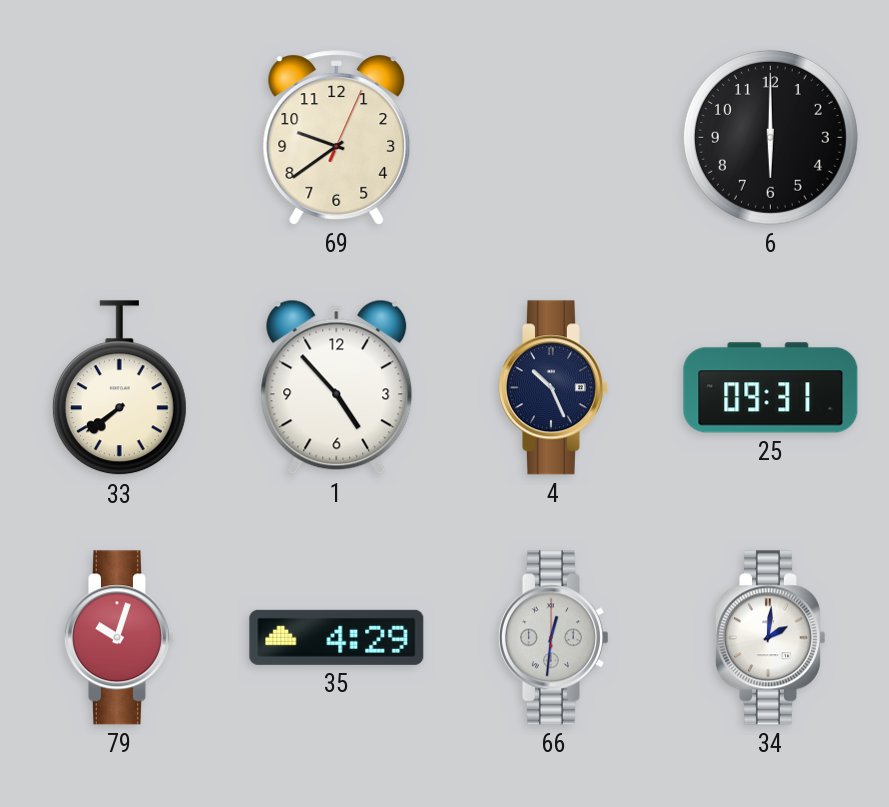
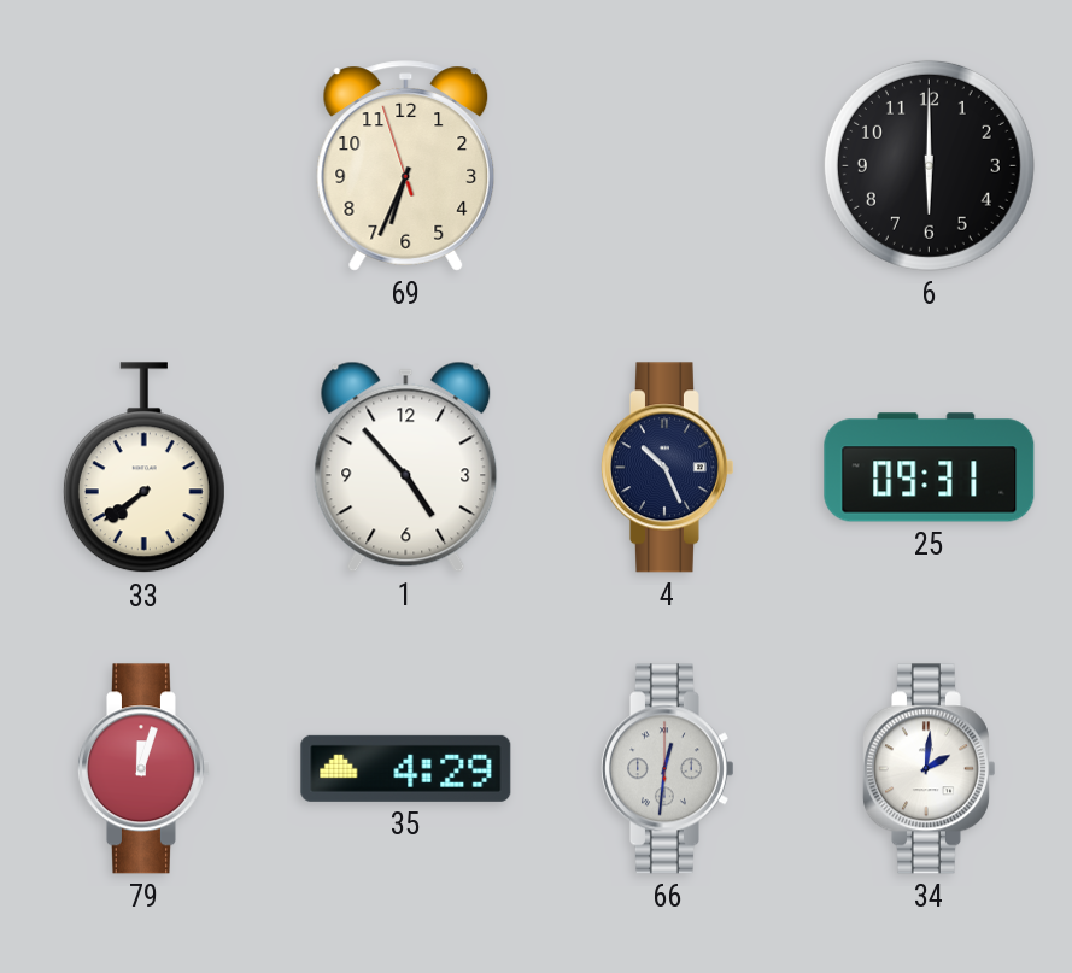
69: 9:39 -> 6:33 (406, 166)
79: 10:03 -> 12:03 (143, 769)
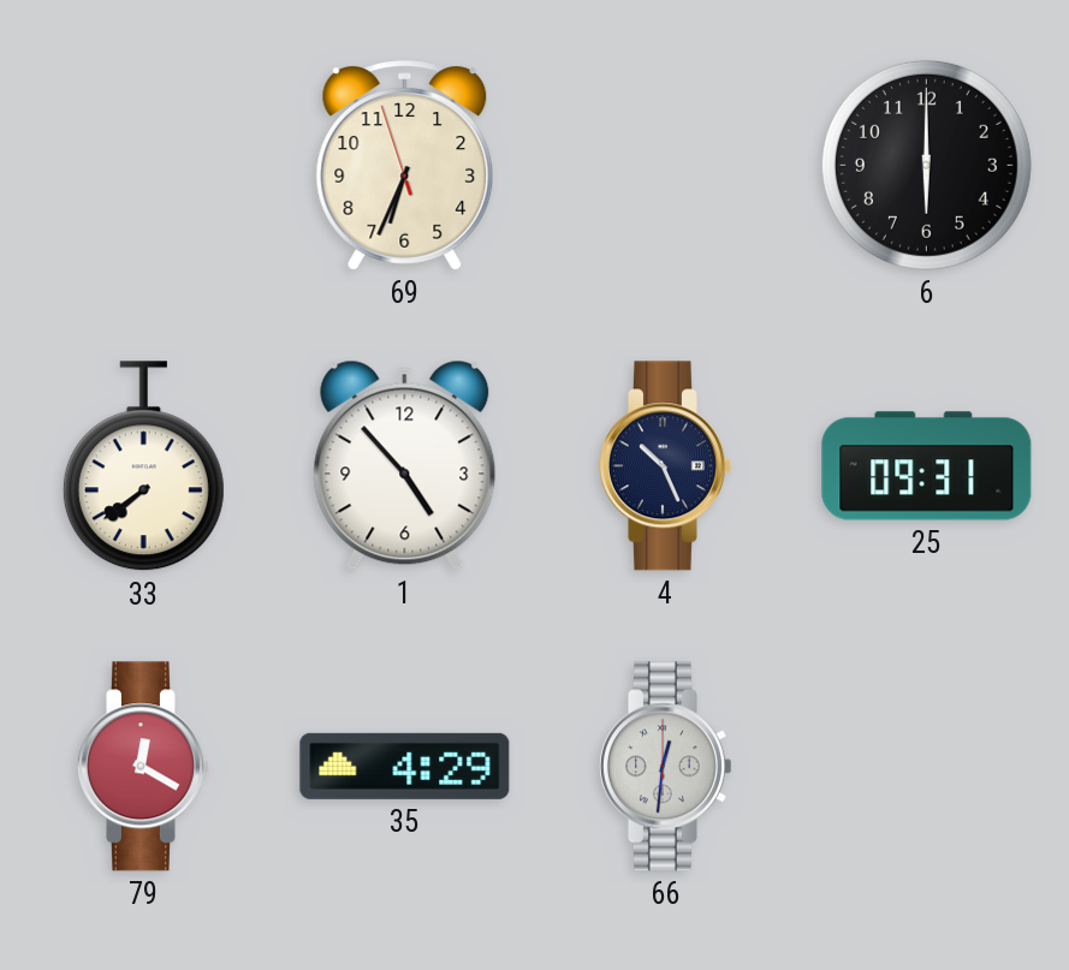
79: 12:03 -> 12:20 (143, 767)
34: 2:01 -> none (929, 769)
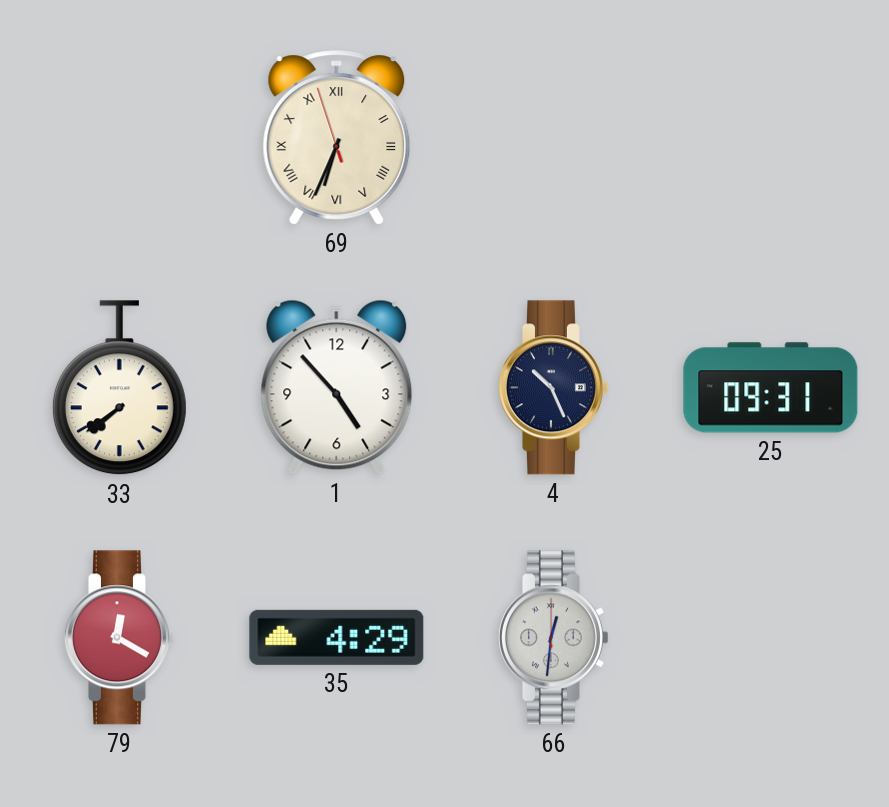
69 numerals: Arabic -> Roman (337, 138)
6: 6:00 -> none (926, 165)
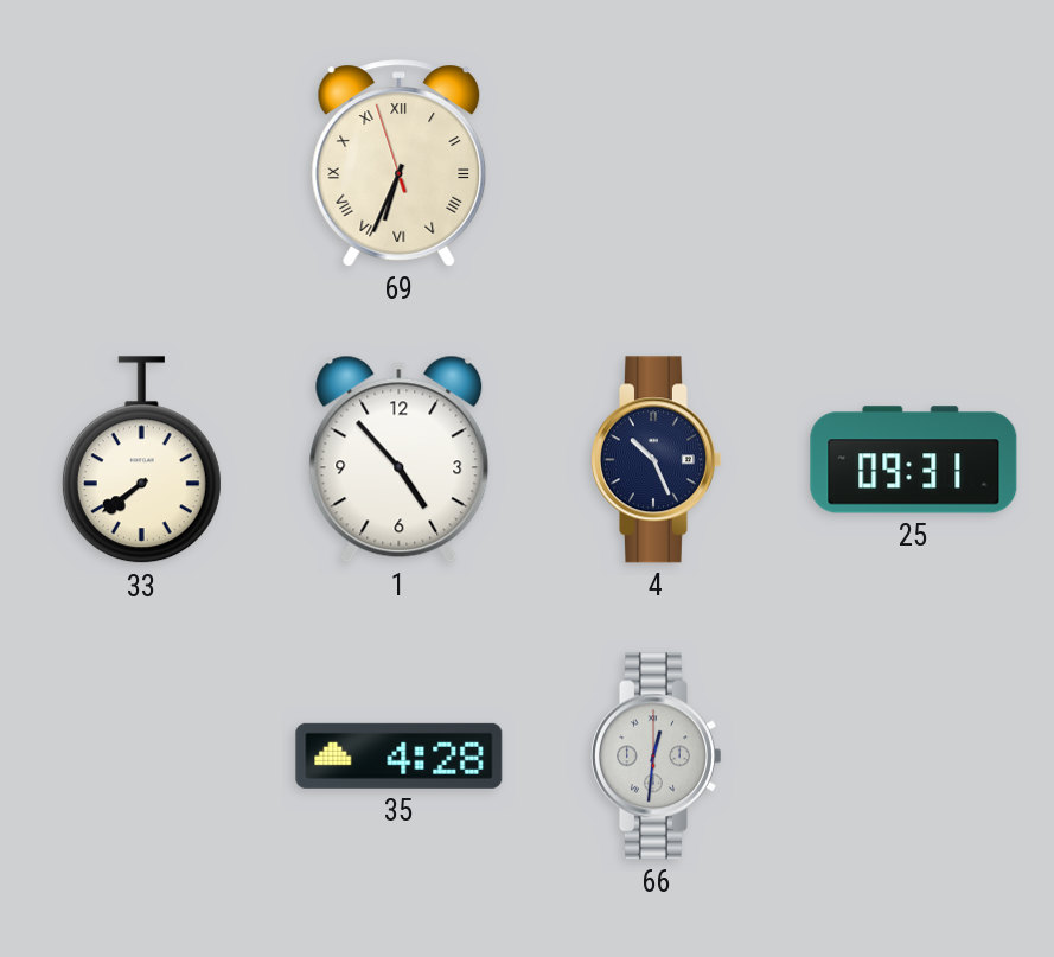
79: 12:20 -> none (119, 638)
35: 4:29 -> 4:28 (400, 755)
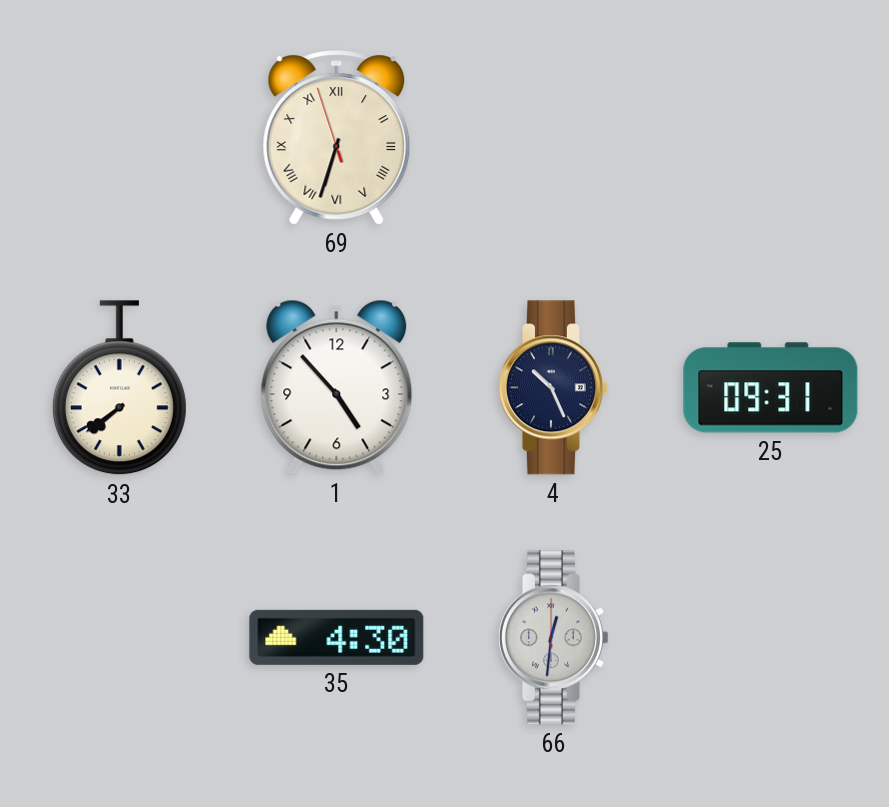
69: 6:33 -> 6:32 (337, 138)
35: 4:28 -> 4:30 (337, 637)
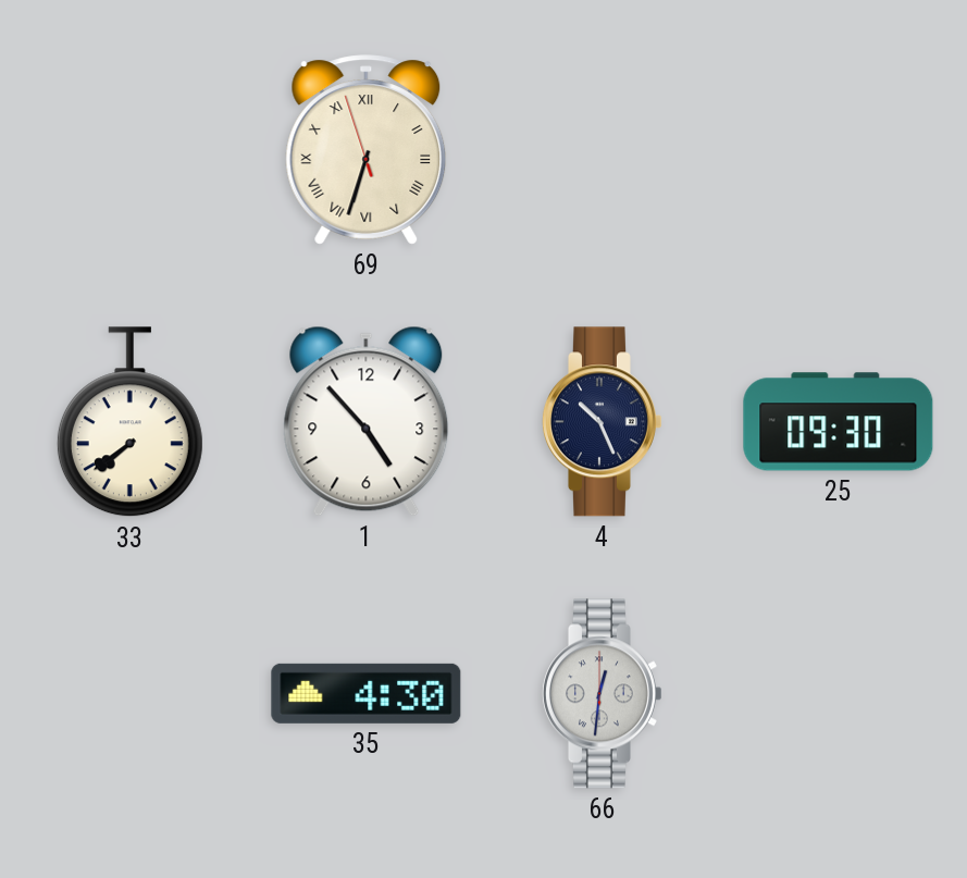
25: 09:31 -> 09:30 (839, 422)
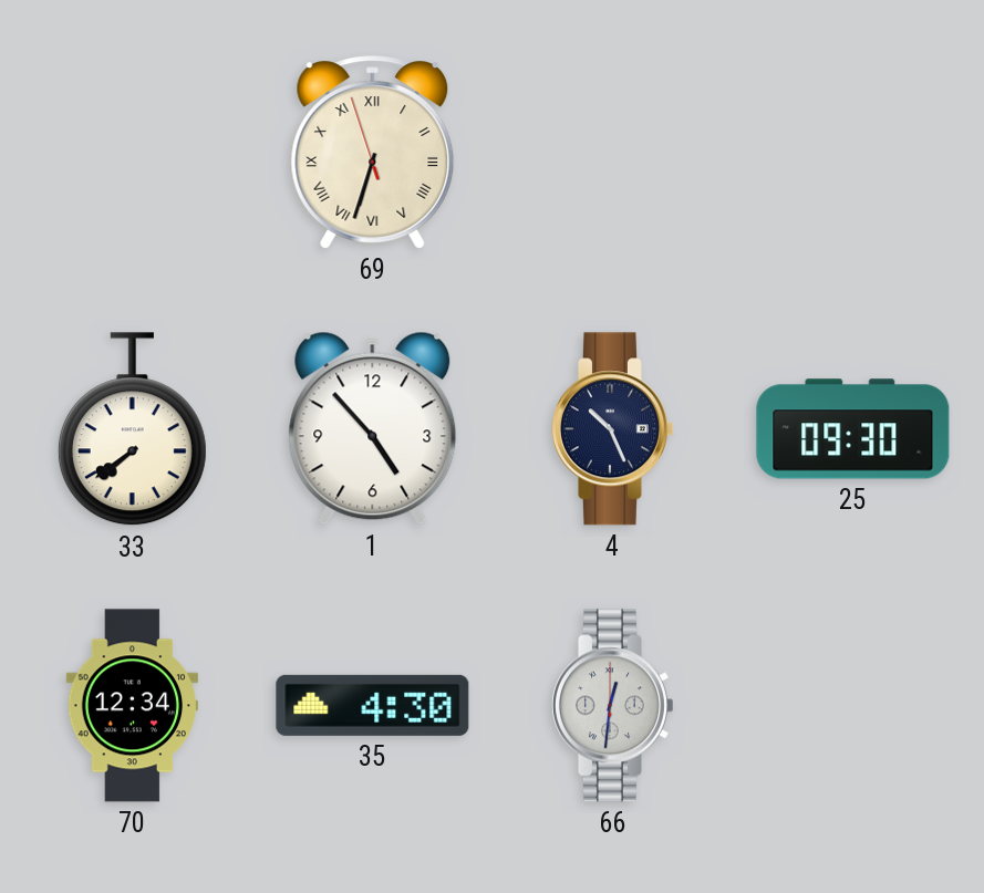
70: none -> 12:34 (132, 706)
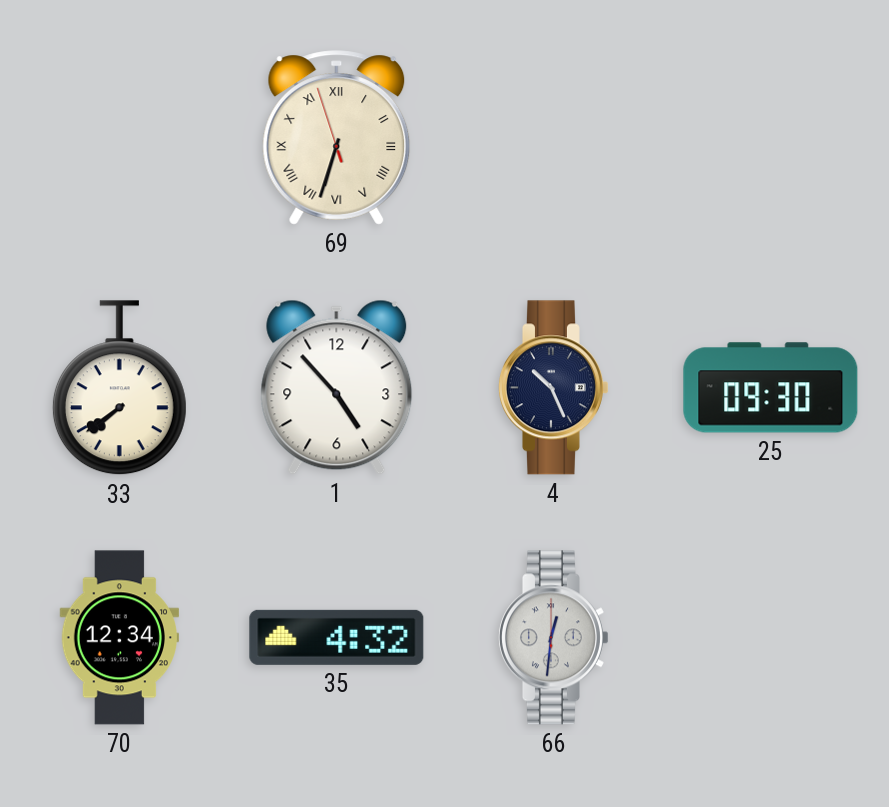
35: 4:30 -> 4:32 (337, 637)
